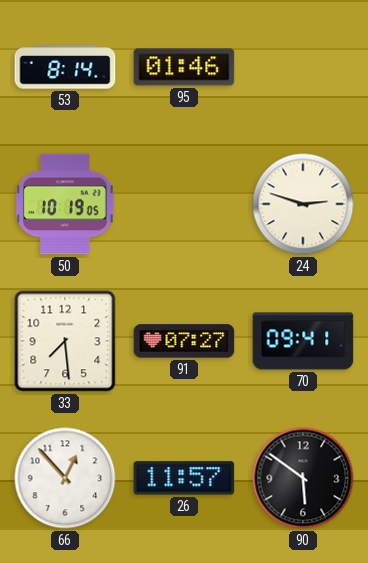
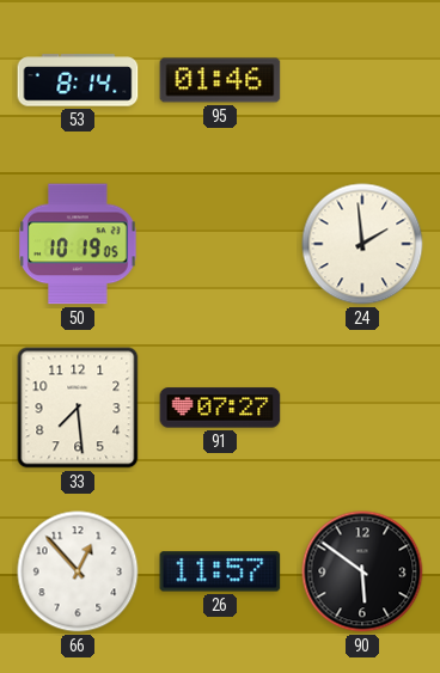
24: 2:48 -> 1:59 (362, 244)
70: 09:41 -> none (303, 341)
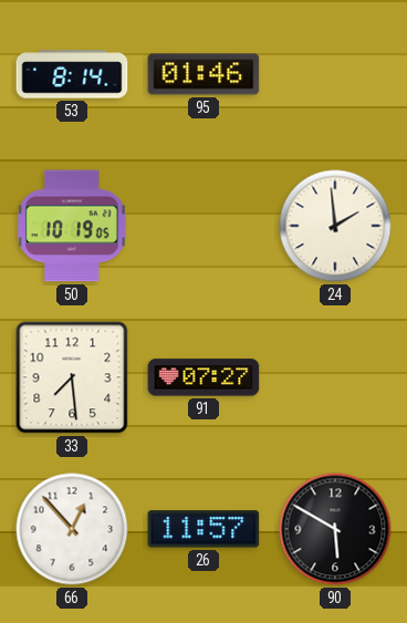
90: 5:51 -> 5:50 (335, 529)
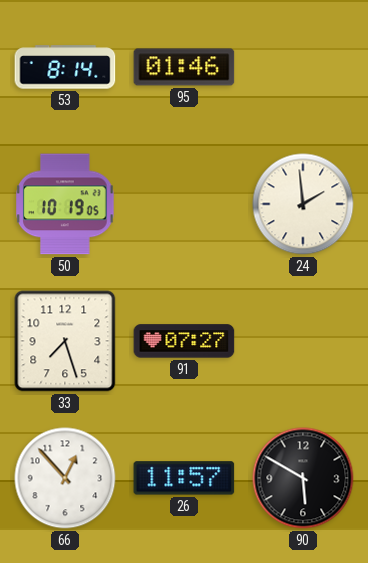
33: 7:29 -> 7:27 (65, 341)
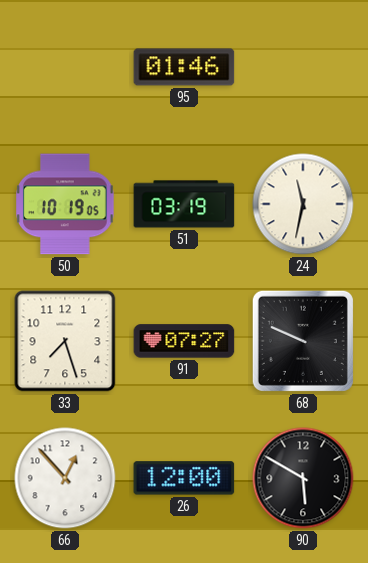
53: 8:14 -> none (65, 67)
51: none -> 03:19 (184, 204)
24: 1:59 -> 11:32 (303, 204)
68: none -> 9:49 (303, 341)
26: 11:57 -> 12:00 (184, 478)
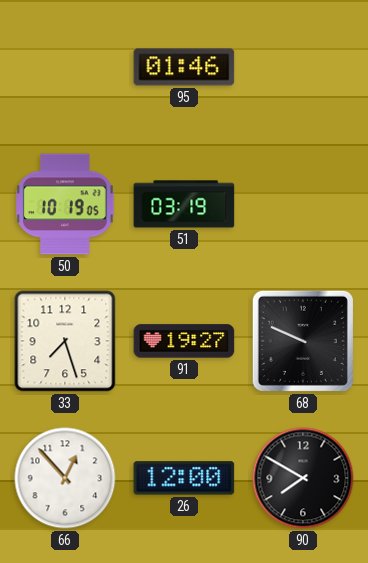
24: 11:32 -> none (303, 204)
91: 07:27 -> 19:27 (184, 341)
90: 5:50 -> 7:50 (303, 478)
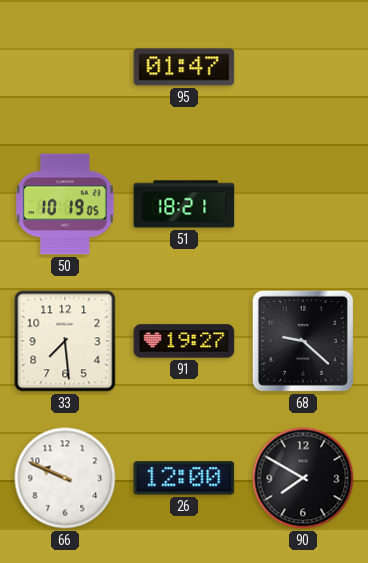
95: 01:46 -> 01:47 (184, 67)
51: 03:19 -> 18:21 (184, 204)
33: 7:27 -> 7:29 (65, 341)
68: 9:49 -> 9:22 (303, 341)
66: 12:53 -> 9:49 (65, 478)
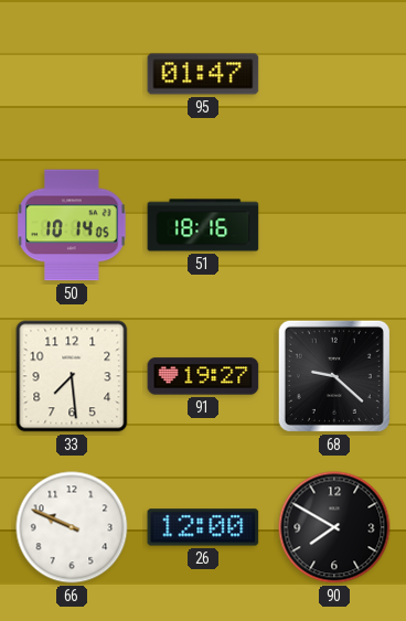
50: 10:19 -> 10:14 (72, 225)
51: 18:21 -> 18:16 (203, 225)
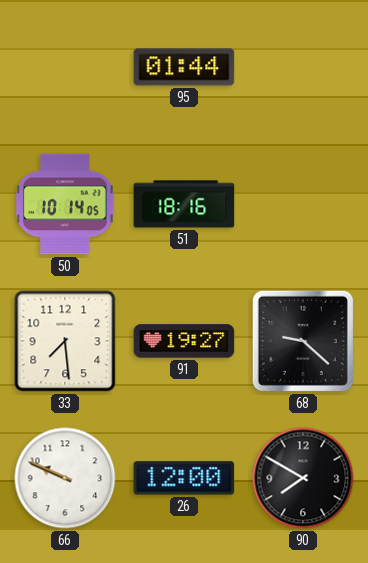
95: 01:47 -> 01:44 (184, 67)
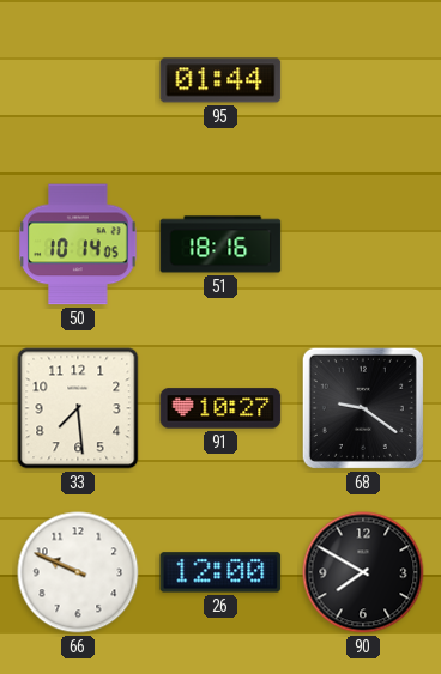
91: 19:27 -> 10:27 (220, 408)
68: 9:22 -> 9:21 (363, 408)
